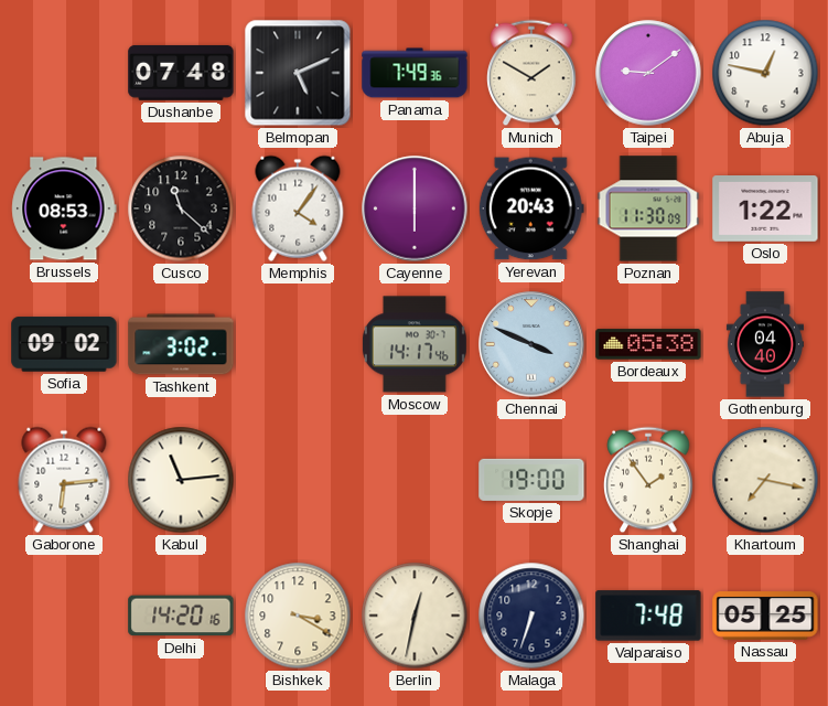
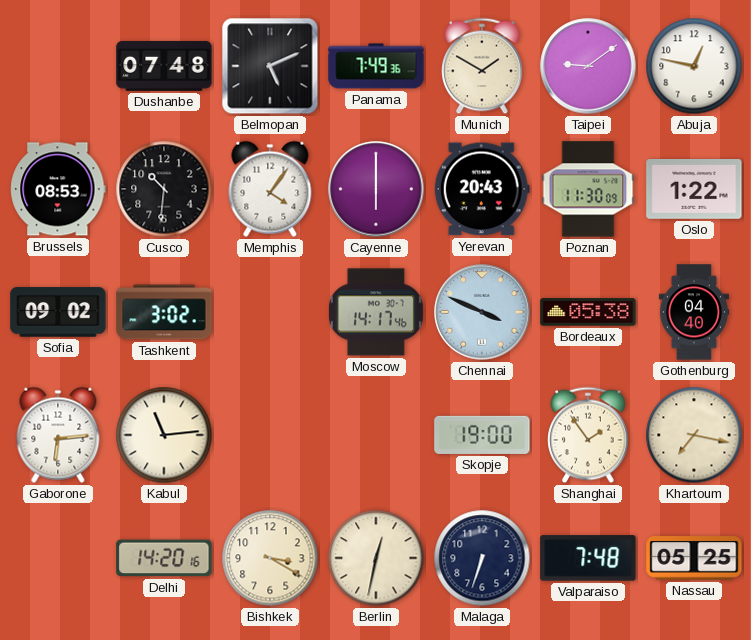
Cusco: 11:22 -> 10:31 (164, 189)
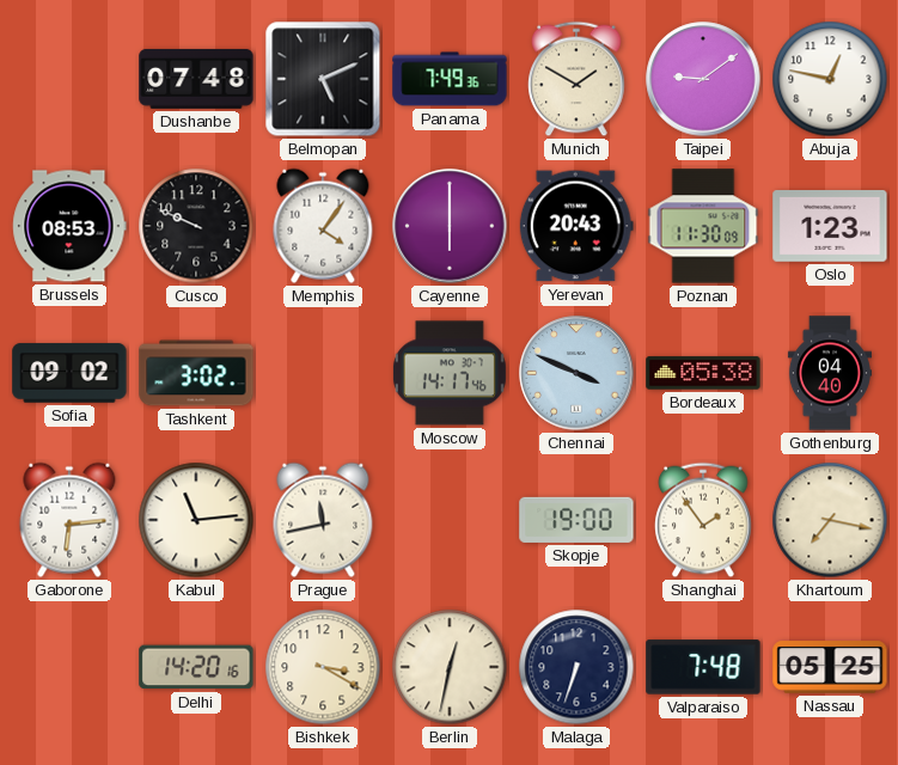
Cusco: 10:31 -> 9:49 (196, 226)
Oslo: 1:22 -> 1:23 (830, 227)
Prague: none -> 11:43 (323, 520)
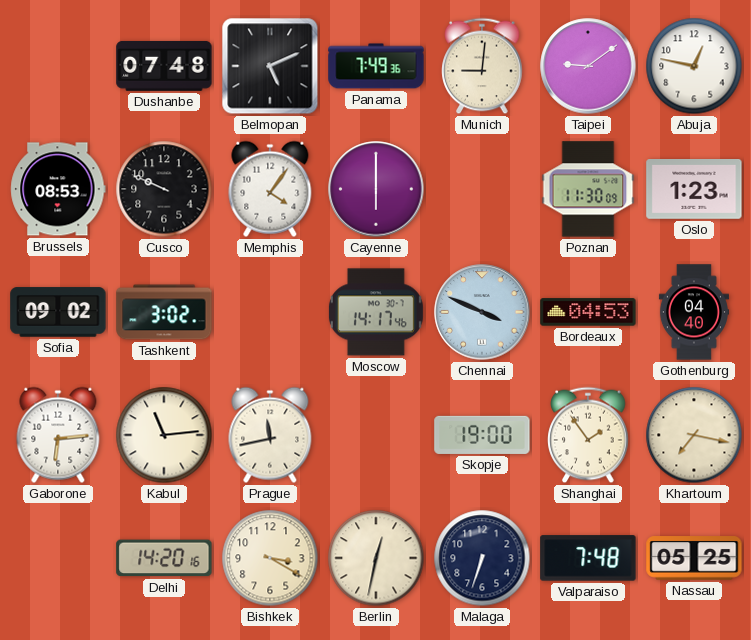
Munich: 1:50 -> 9:01 (482, 66)
Yerevan: 20:43 -> none (576, 226)
Bordeaux: 05:38 -> 04:53 (588, 312)
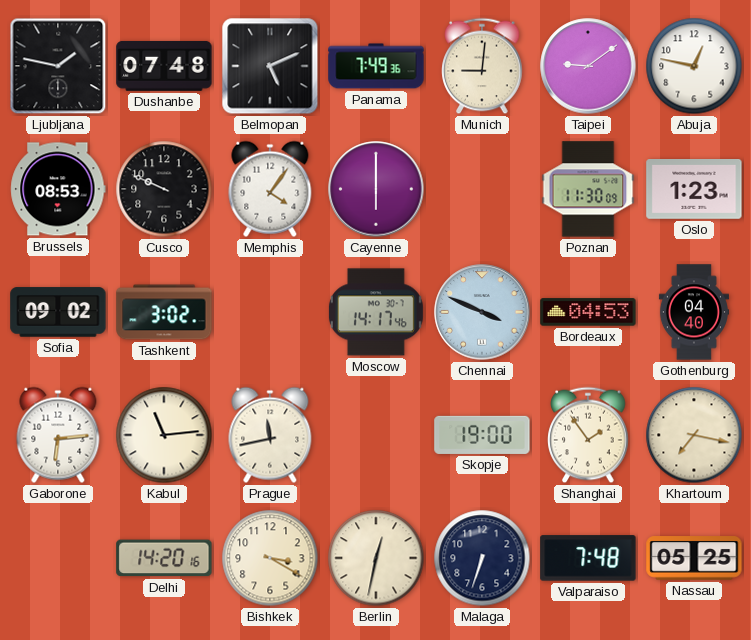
Ljubljana: none -> 1:47 (58, 66)
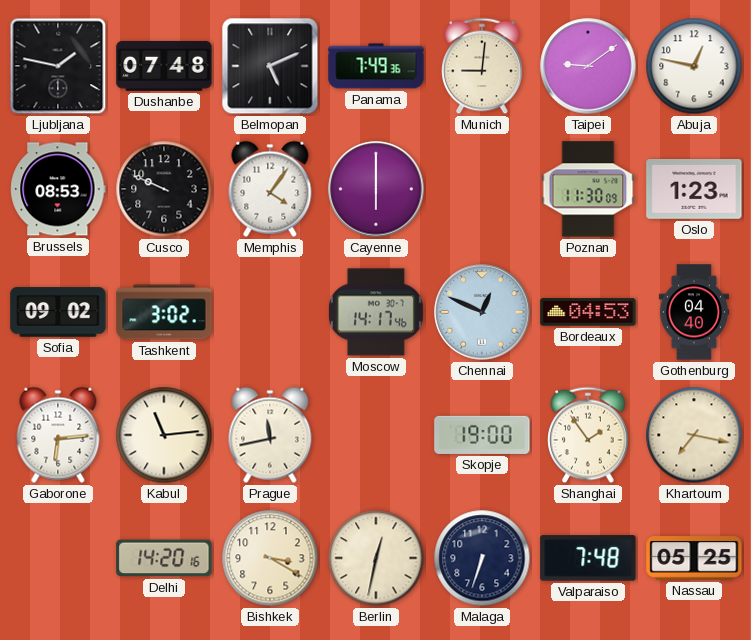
Chennai: 3:49 -> 12:49 (482, 312)
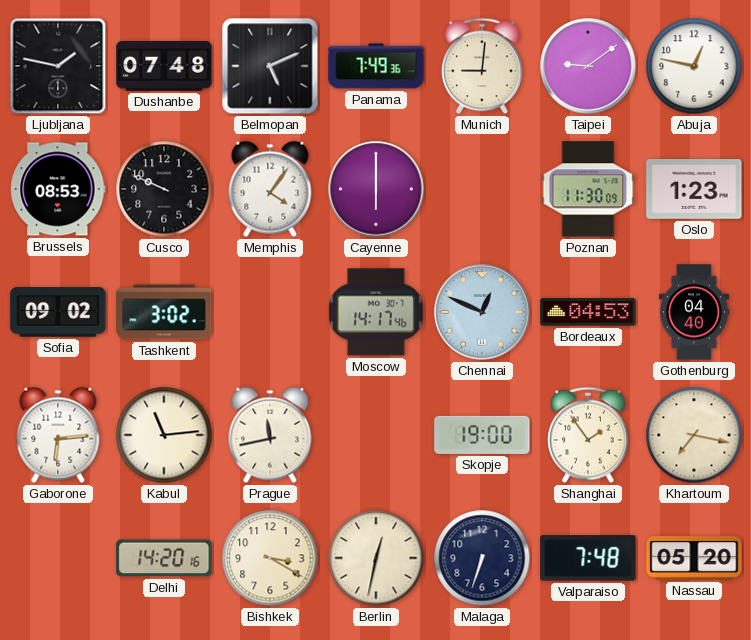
Nassau: 05:25 -> 05:20 (694, 558)
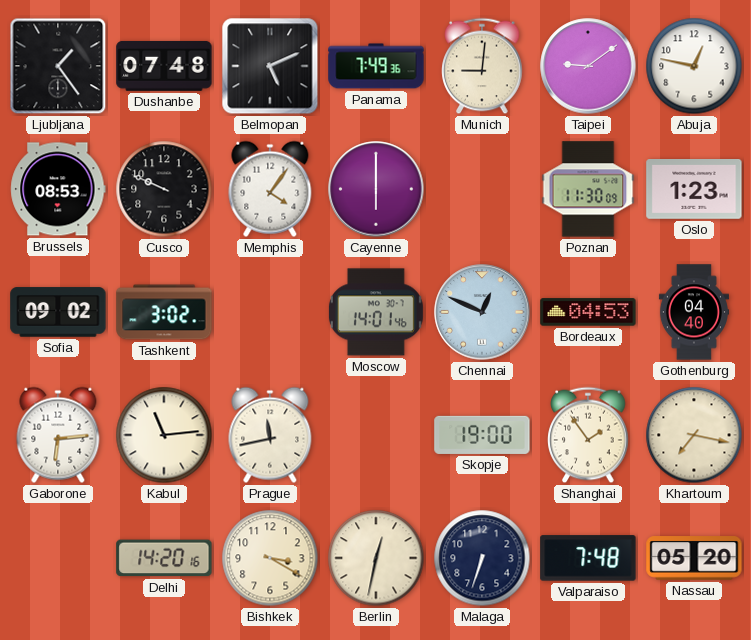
Ljubljana: 1:47 -> 1:24 (58, 66)
Moscow: 14:17 -> 14:01 (376, 312)
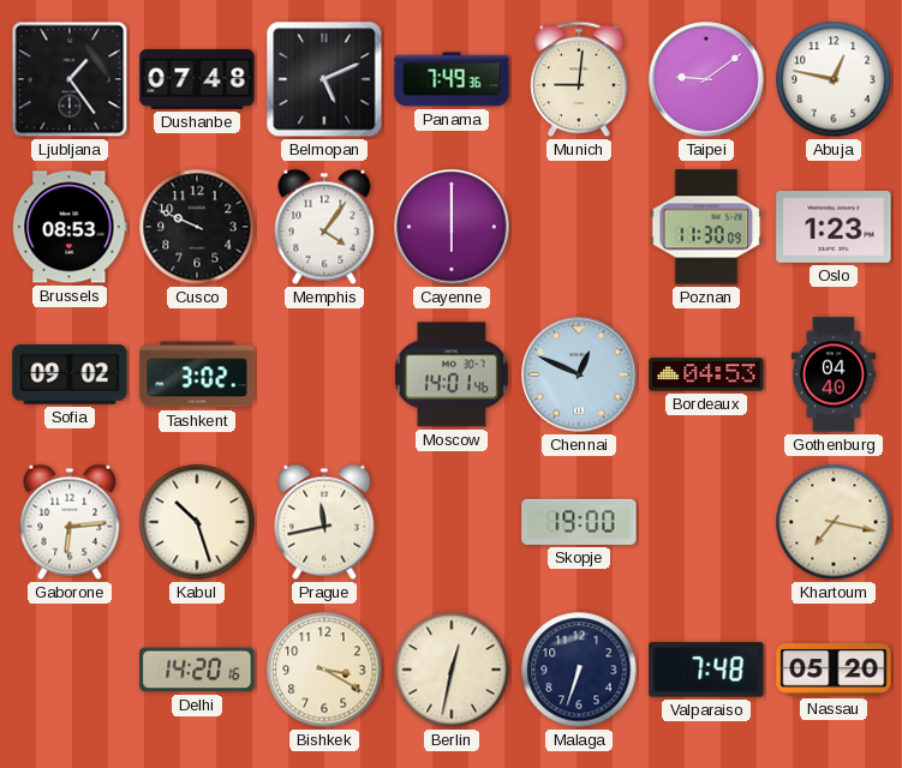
Kabul: 11:14 -> 10:27 (197, 522)
Shanghai: 1:54 -> none (588, 435)
